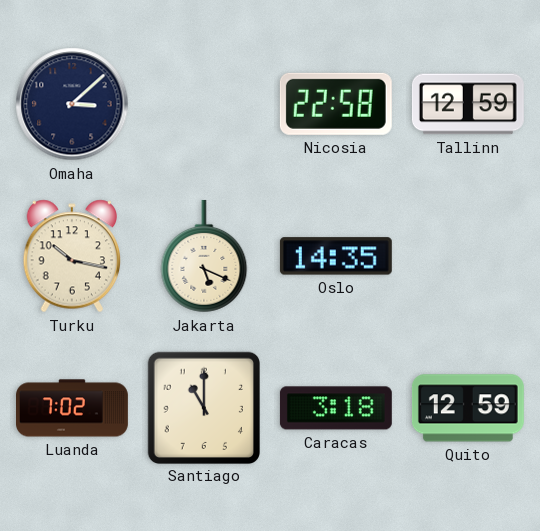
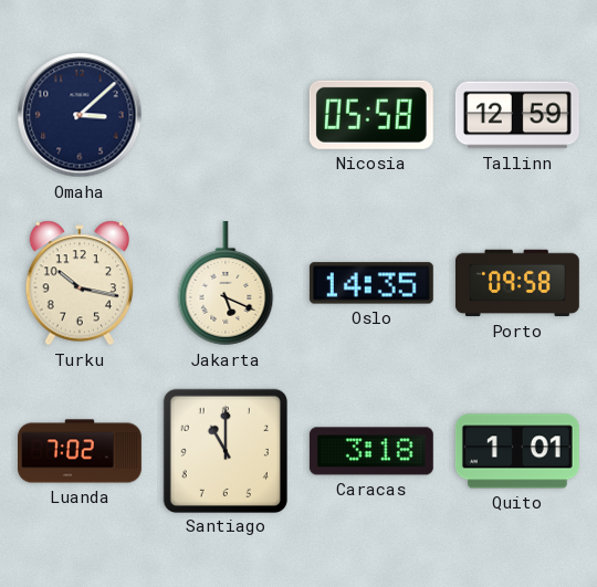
Nicosia: 22:58 -> 05:58 (371, 115)
Porto: none -> 09:58 (517, 283)
Quito: 12:59 -> 1:01 (517, 451)
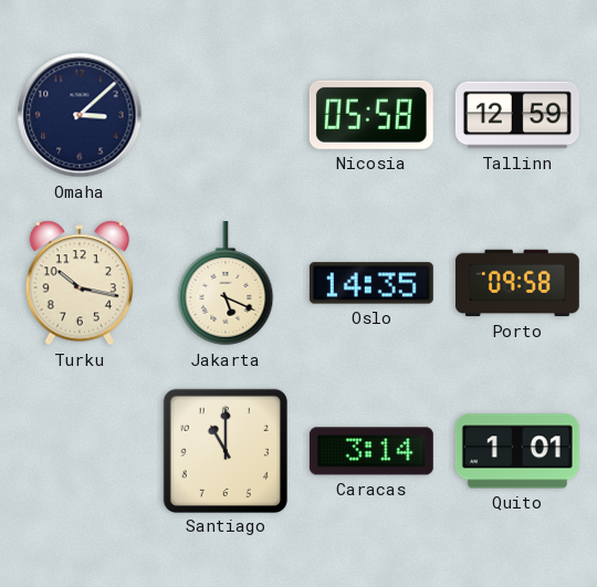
Luanda: 7:02 -> none (81, 451)
Caracas: 3:18 -> 3:14 (371, 451)
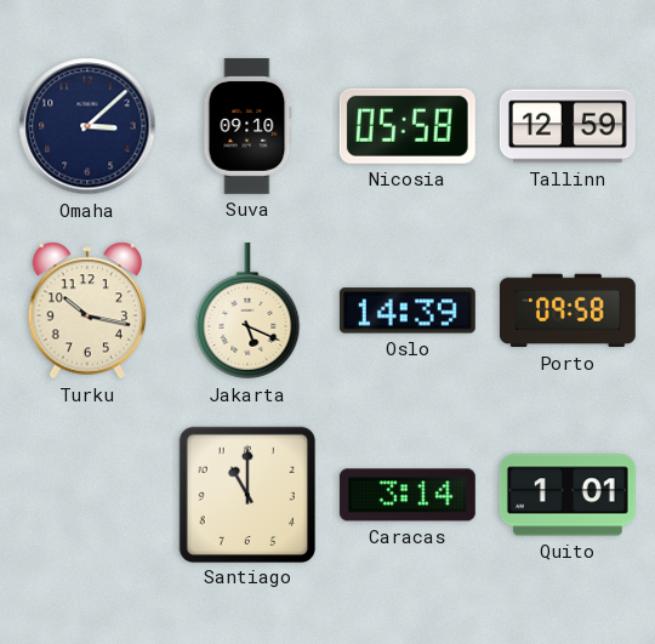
Suva: none -> 09:10 (247, 126)
Oslo: 14:35 -> 14:39 (408, 310)
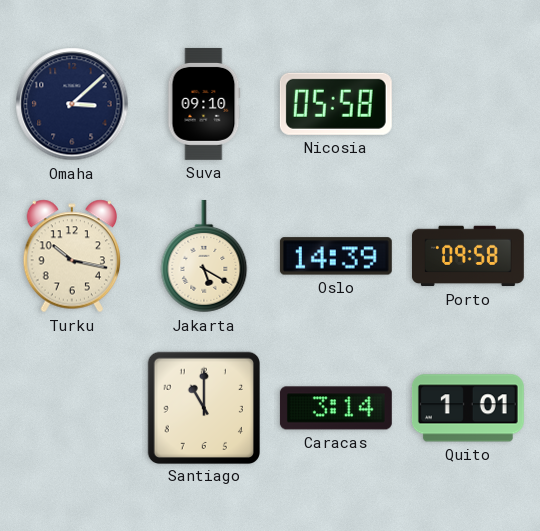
Tallinn: 12:59 -> none (568, 126)
Jakarta: 5:19 -> 5:20 (204, 256)
